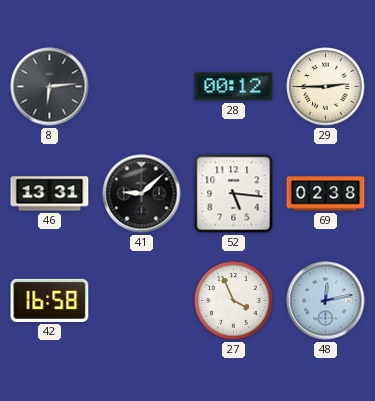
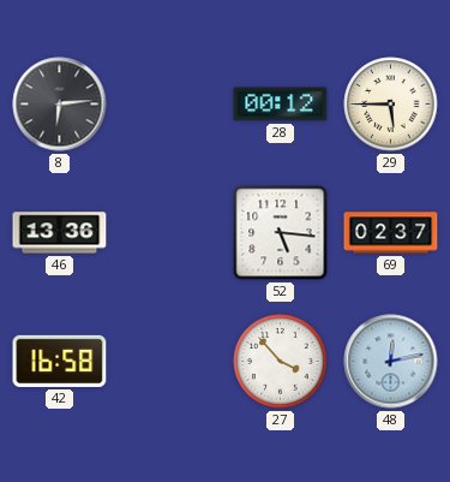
29: 2:45 -> 5:45 (391, 105)
46: 13:31 -> 13:36 (60, 233)
41: 9:08 -> none (142, 194)
69: 02:38 -> 02:37 (391, 233)
27: 3:56 -> 3:53 (281, 362)
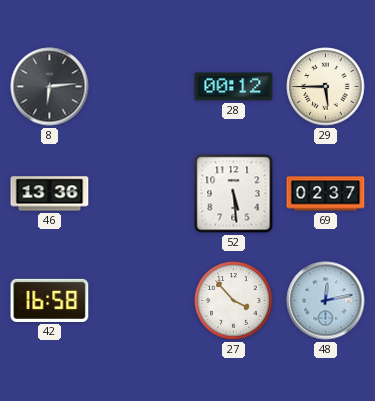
52: 5:16 -> 5:29 (234, 194)
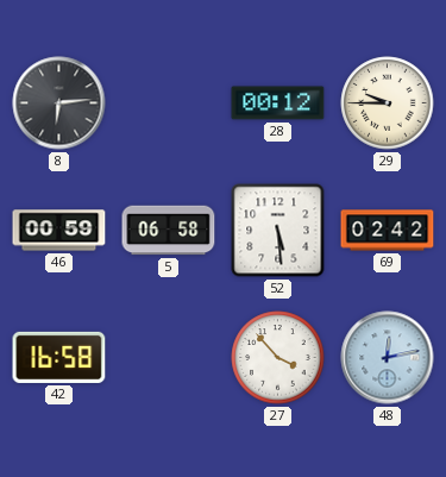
29: 5:45 -> 9:45 (388, 103)
46: 13:36 -> 00:59 (59, 231)
5: none -> 06:58 (169, 231)
69: 02:37 -> 02:42 (388, 231)
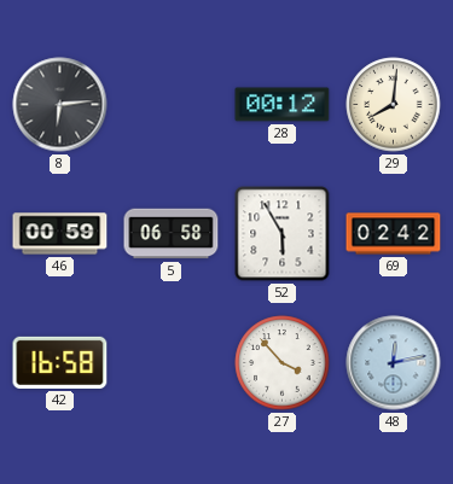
29: 9:45 -> 8:01 (394, 105)
52: 5:29 -> 5:55 (283, 234)
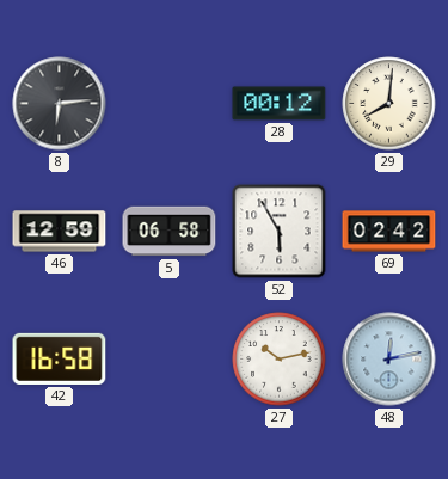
46: 00:59 -> 12:59 (60, 232)
27: 3:53 -> 10:13 (280, 360)
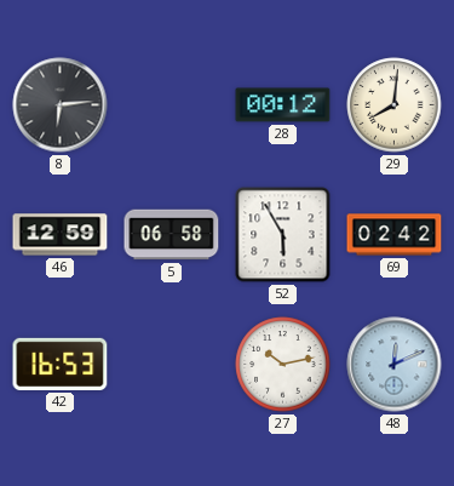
42: 16:58 -> 16:53 (61, 364)
48: 12:13 -> 12:11 (395, 365)
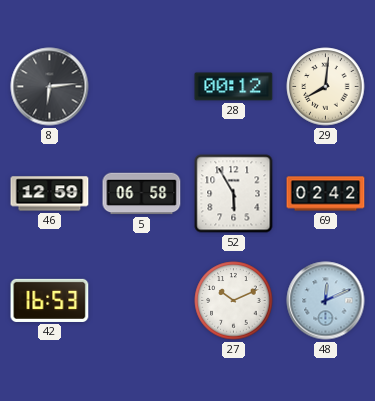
27: 10:13 -> 10:11 (234, 301)
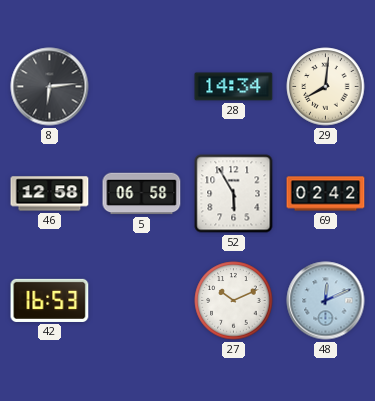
28: 00:12 -> 14:34 (234, 87)
46: 12:59 -> 12:58 (50, 194)
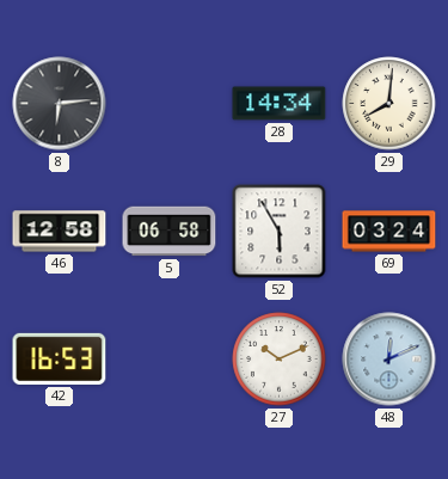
69: 02:42 -> 03:24 (389, 232)
